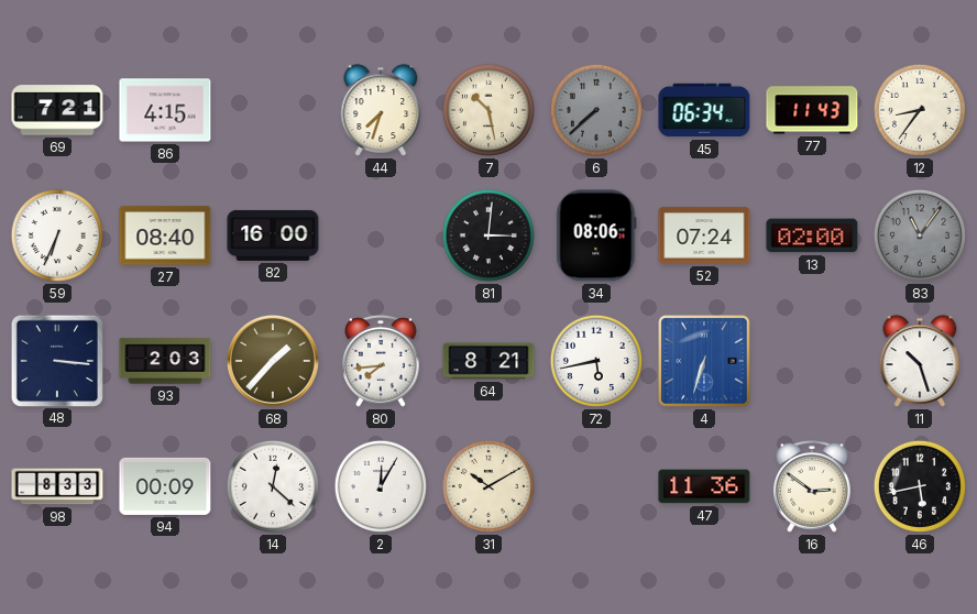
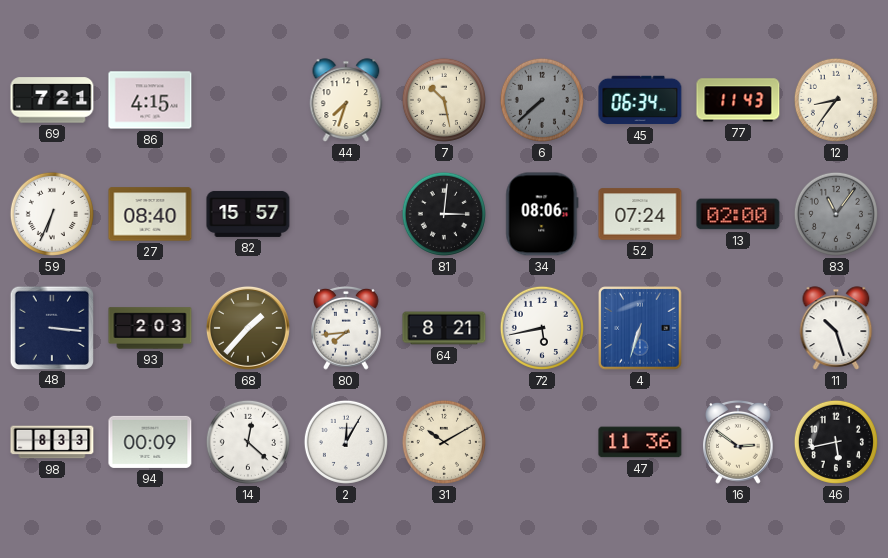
82: 16:00 -> 15:57 (248, 214)
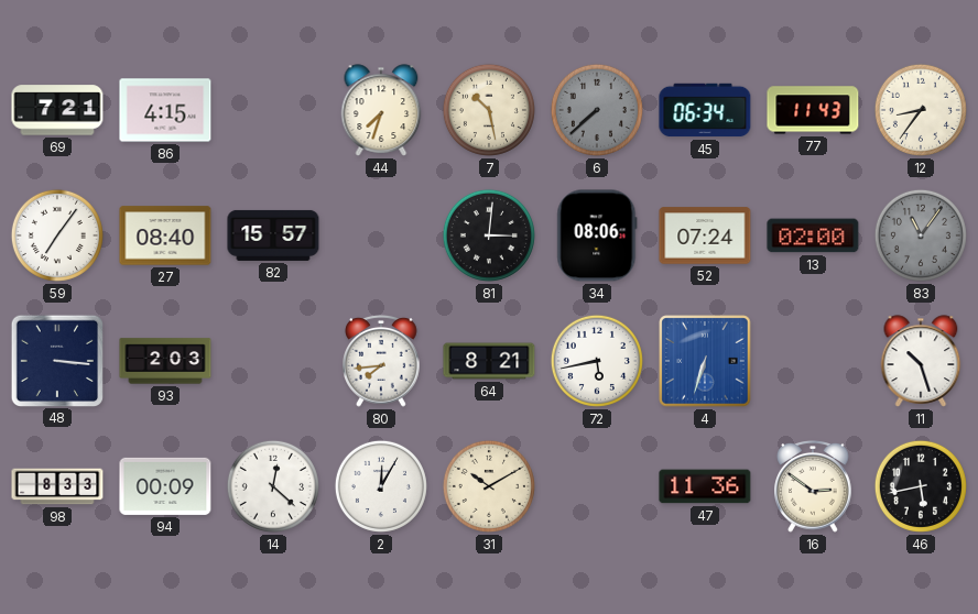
59: 6:34 -> 7:06 (57, 235)
68: 1:37 -> none (248, 328)
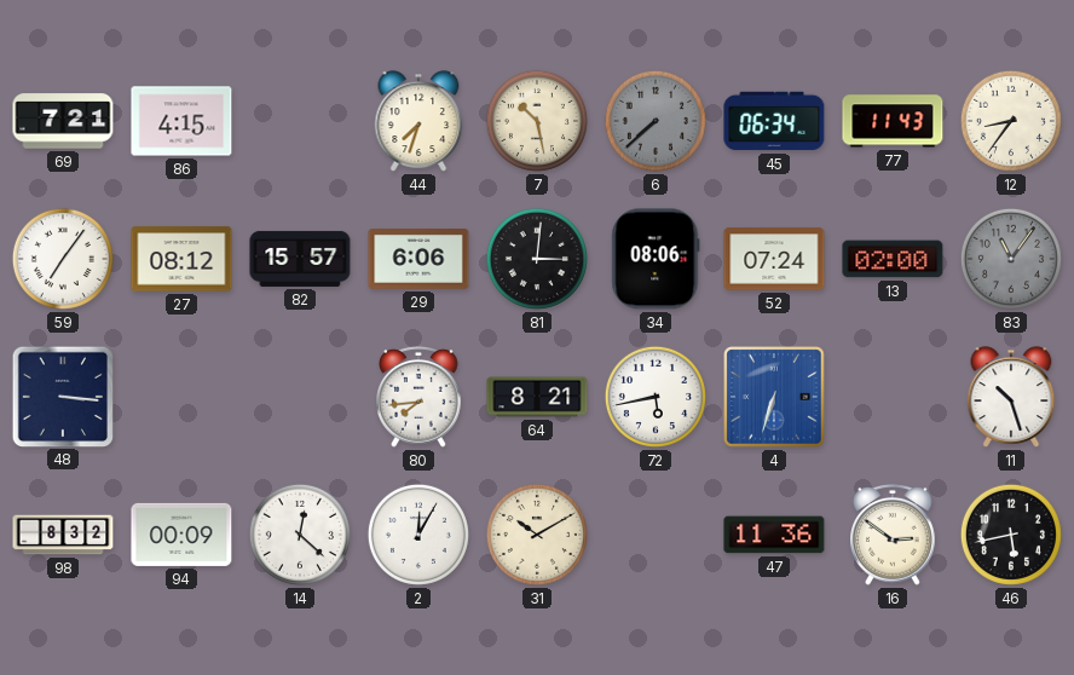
27: 08:40 -> 08:12 (181, 259)
29: none -> 6:06 (418, 260)
93: 2:03 -> none (165, 361)
98: 8:33 -> 8:32 (63, 535)
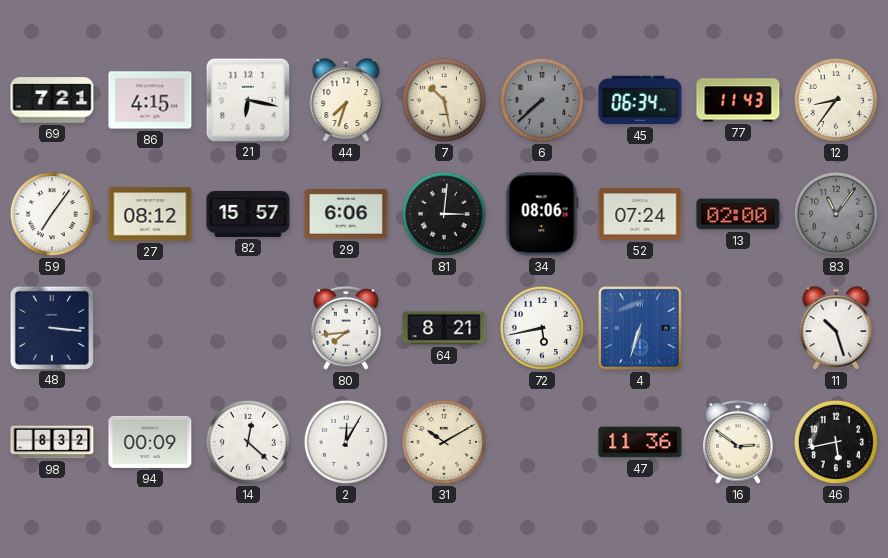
21: none -> 6:17 (247, 99)
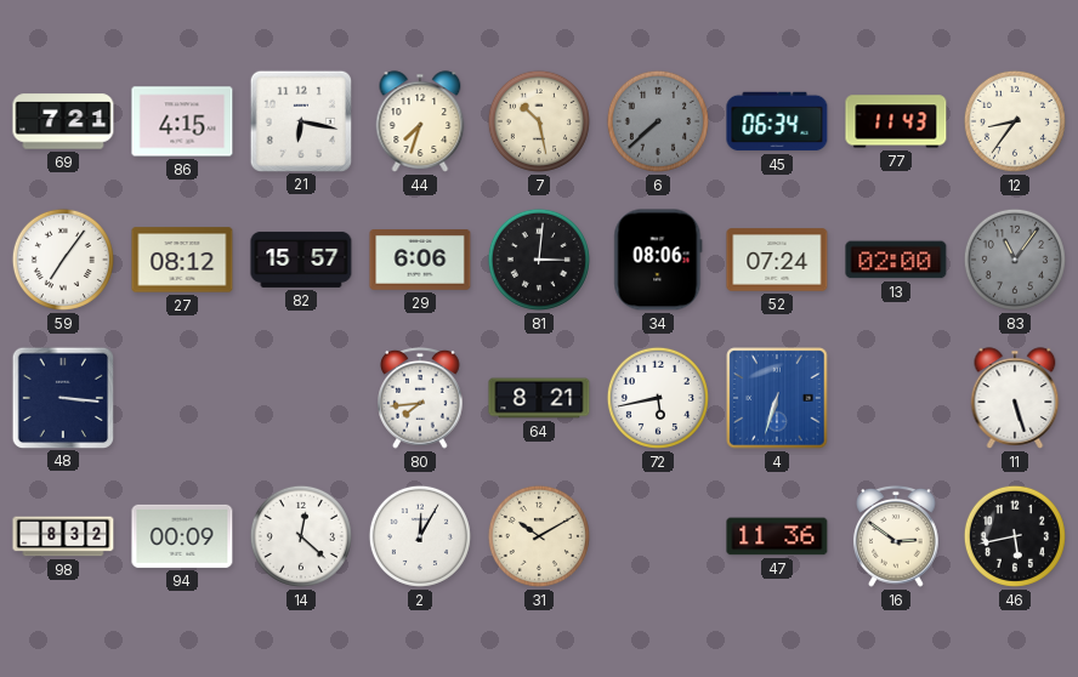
11: 10:27 -> 5:27 (1015, 398)
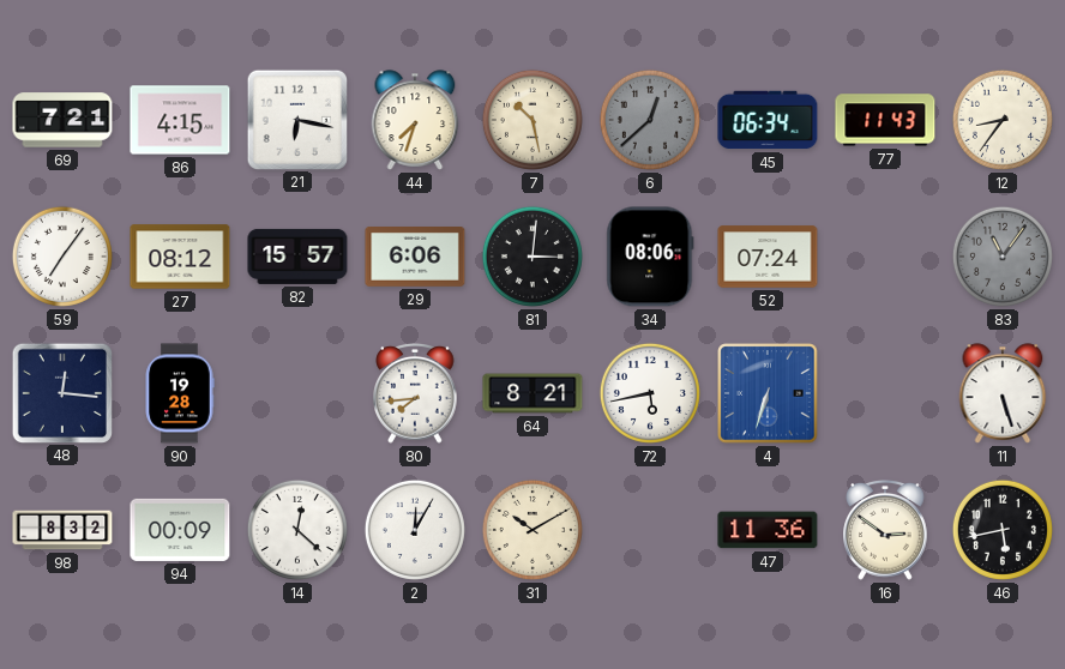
6: 7:38 -> 12:38 (650, 120)
13: 02:00 -> none (896, 260)
48: 3:16 -> 12:16 (61, 392)
90: none -> 19:28 (180, 393)
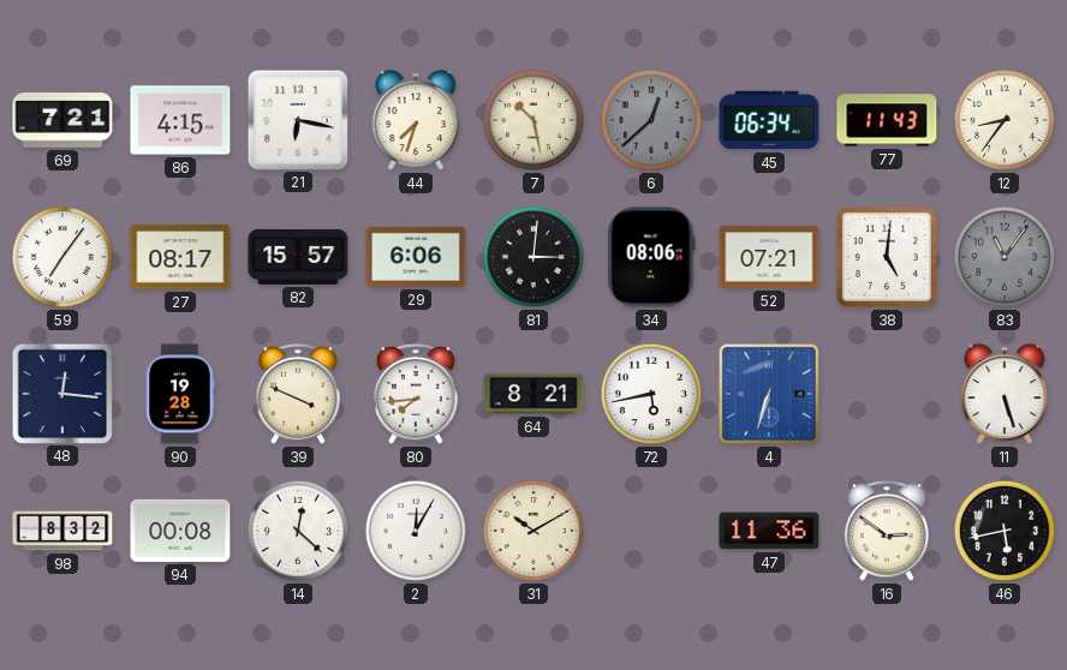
27: 08:12 -> 08:17 (180, 257)
52: 07:24 -> 07:21 (769, 257)
38: none -> 5:01 (887, 257)
39: none -> 3:49 (298, 395)
94: 00:09 -> 00:08 (180, 531)
